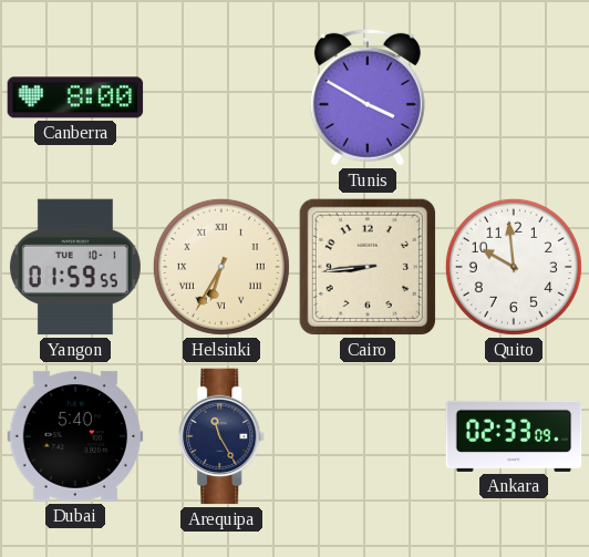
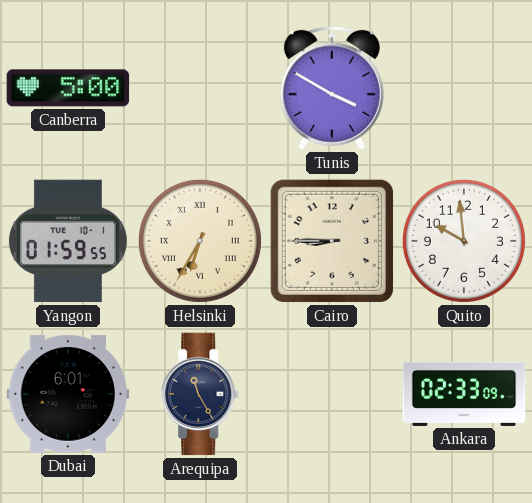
Canberra: 8:00 -> 5:00 (68, 88)
Cairo: 8:44 -> 8:45 (332, 241)
Dubai: 5:40 -> 6:01 (68, 394)
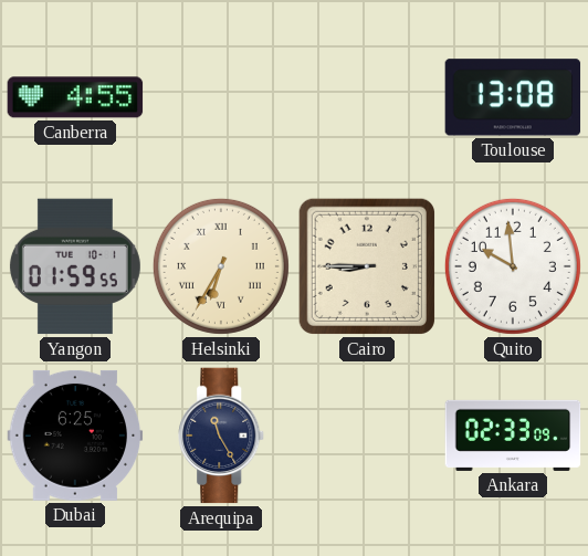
Canberra: 5:00 -> 4:55 (75, 97)
Tunis: 3:50 -> none (332, 88)
Toulouse: none -> 13:08 (513, 97)
Dubai: 6:01 -> 6:25 (75, 436)
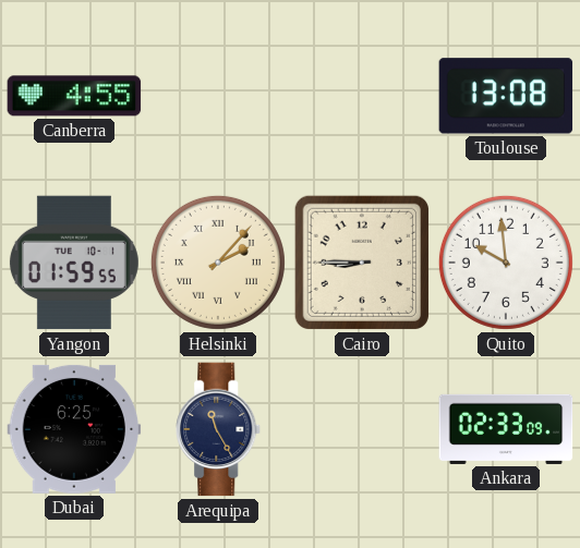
Helsinki: 6:35 -> 2:07 (218, 263)
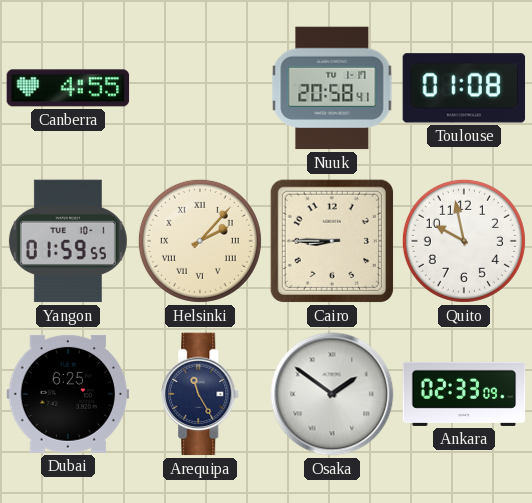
Nuuk: none -> 20:58 (332, 88)
Toulouse: 13:08 -> 01:08 (464, 88)
Quito: 9:59 -> 9:58 (464, 241)
Osaka: none -> 1:51 (332, 394)
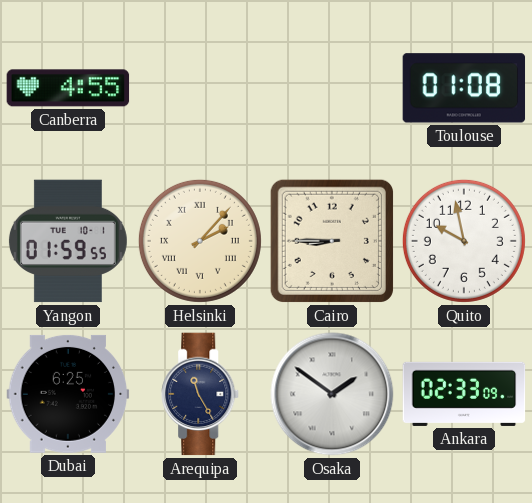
Nuuk: 20:58 -> none (332, 88)
